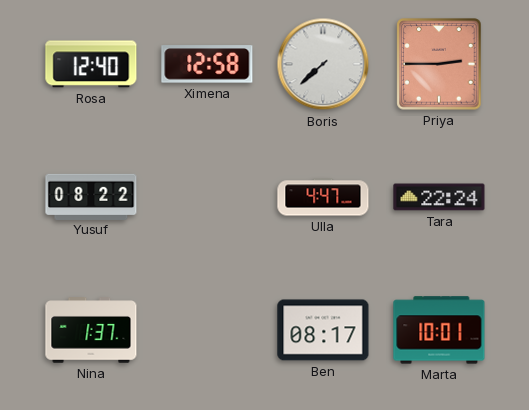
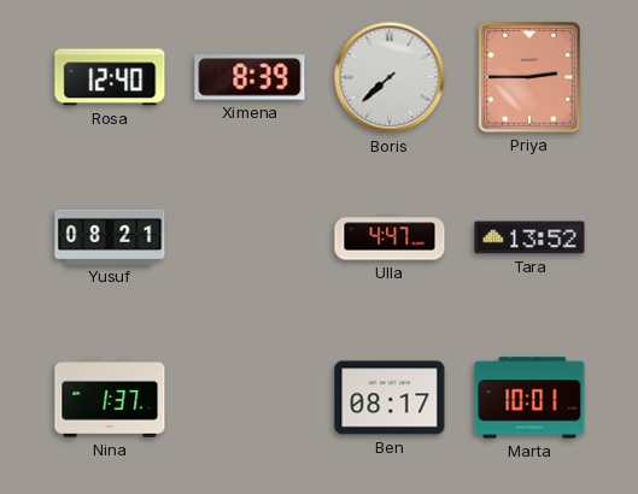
Ximena: 12:58 -> 8:39 (250, 77)
Yusuf: 08:22 -> 08:21 (110, 236)
Tara: 22:24 -> 13:52 (529, 237)
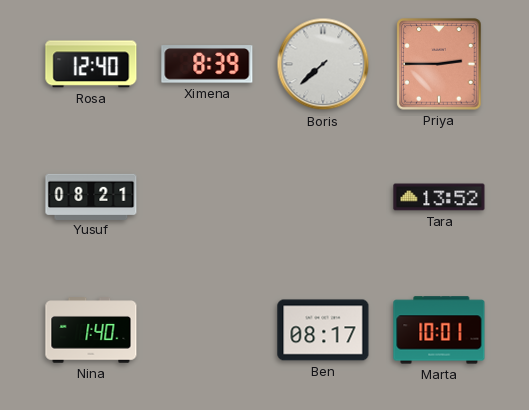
Ulla: 4:47 -> none (390, 237)
Nina: 1:37 -> 1:40 (91, 330)
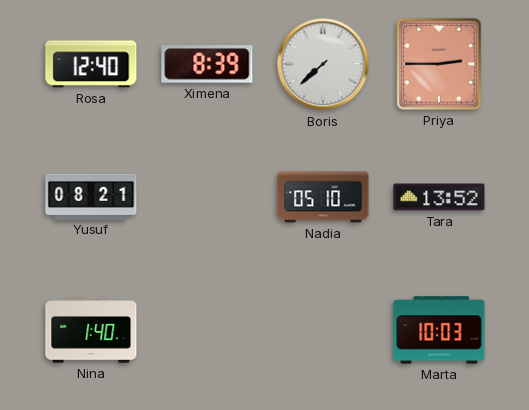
Nadia: none -> 05:10 (323, 197)
Ben: 08:17 -> none (323, 330)
Marta: 10:01 -> 10:03 (439, 330)
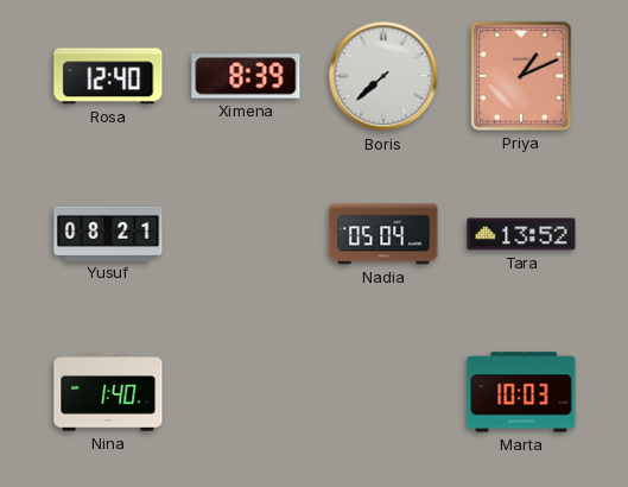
Priya: 2:45 -> 1:11 (521, 76)
Nadia: 05:10 -> 05:04 (383, 234)
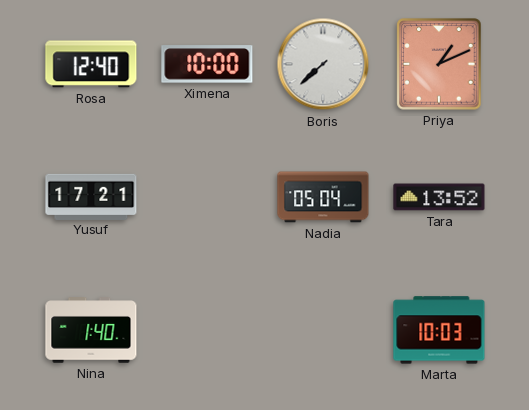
Ximena: 8:39 -> 10:00 (207, 64)
Yusuf: 08:21 -> 17:21 (91, 196)
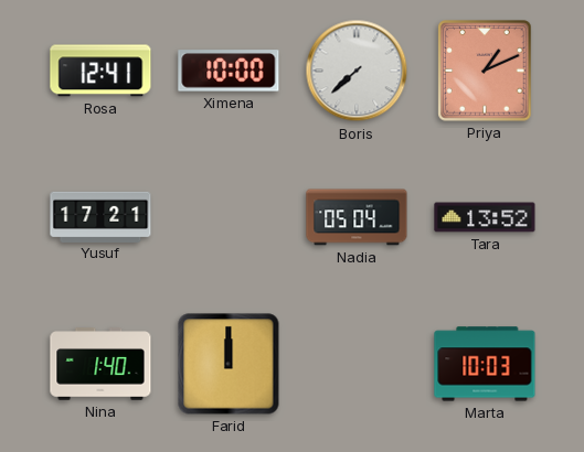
Rosa: 12:40 -> 12:41 (100, 71)
Farid: none -> 12:00 (229, 364)
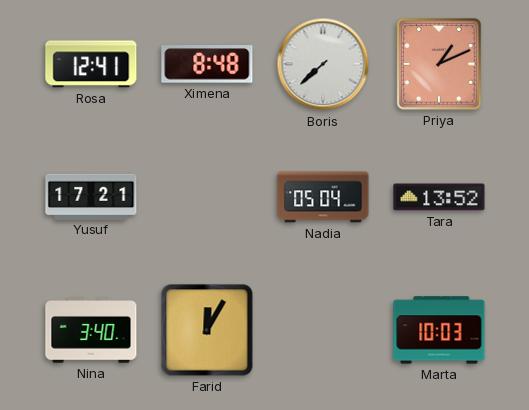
Ximena: 10:00 -> 8:48 (207, 64)
Nina: 1:40 -> 3:40 (91, 330)
Farid: 12:00 -> 12:05 (207, 330)
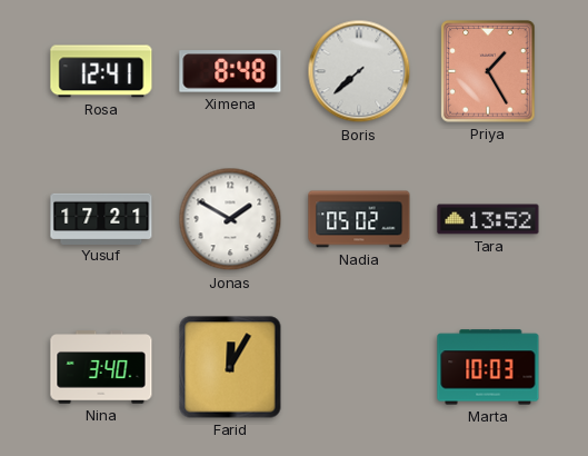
Priya: 1:11 -> 1:25 (488, 71)
Jonas: none -> 1:50 (230, 219)
Nadia: 05:04 -> 05:02 (359, 219)
